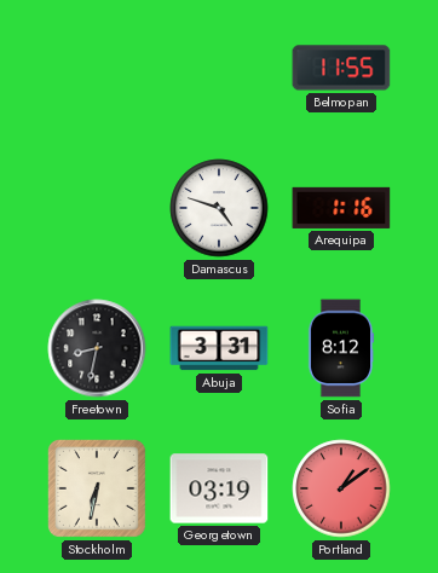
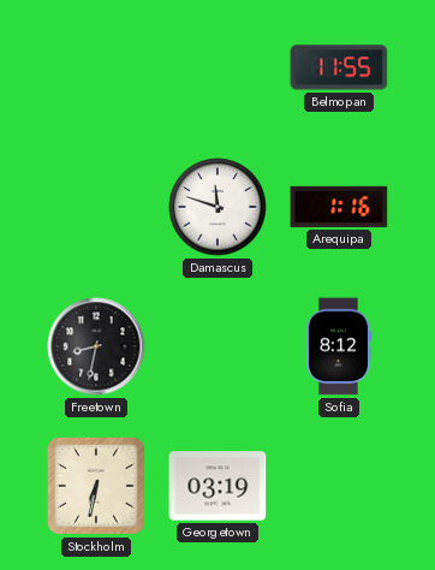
Damascus: 4:48 -> 11:48 (218, 207)
Abuja: 3:31 -> none (219, 348)
Portland: 1:09 -> none (341, 488)
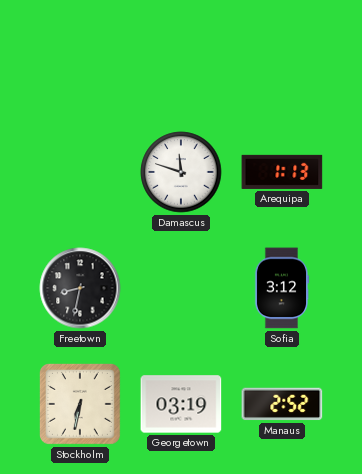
Belmopan: 11:55 -> none (339, 67)
Arequipa: 1:16 -> 1:13 (282, 172)
Sofia: 8:12 -> 3:12 (282, 288)
Manaus: none -> 2:52 (282, 404)
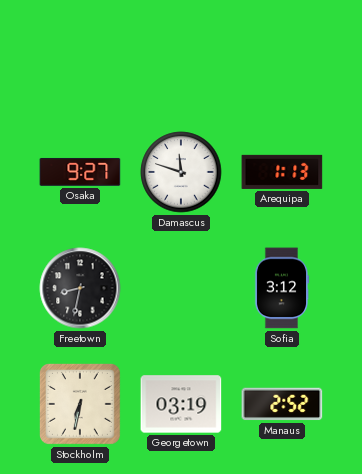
Osaka: none -> 9:27 (80, 172)
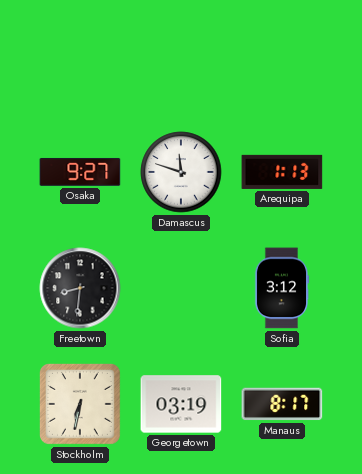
Freetown: 8:32 -> 8:31 (80, 288)
Manaus: 2:52 -> 8:17 (282, 404)
